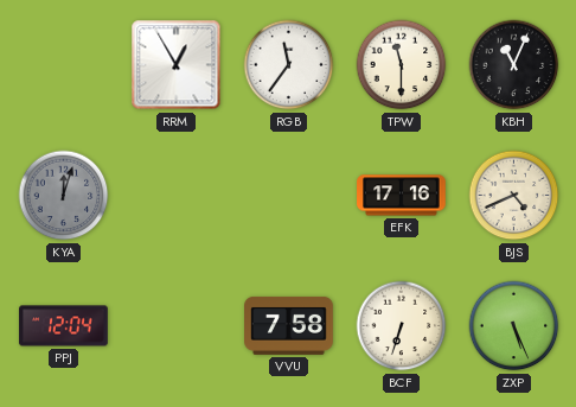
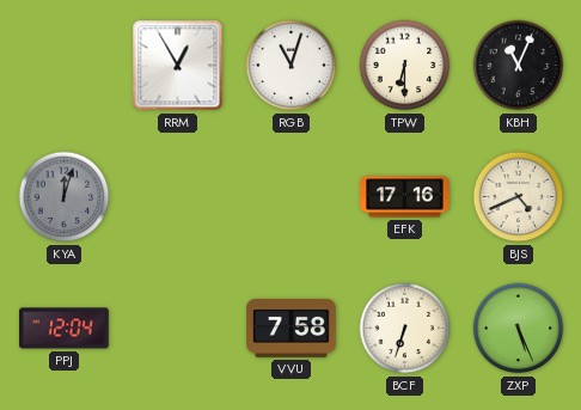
RGB: 11:36 -> 11:03 (292, 66)
TPW: 11:30 -> 6:30 (405, 66)
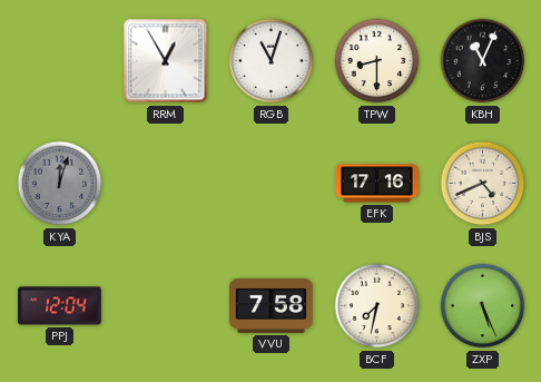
TPW: 6:30 -> 8:30 (377, 61)
BCF: 6:33 -> 7:32 (377, 306)
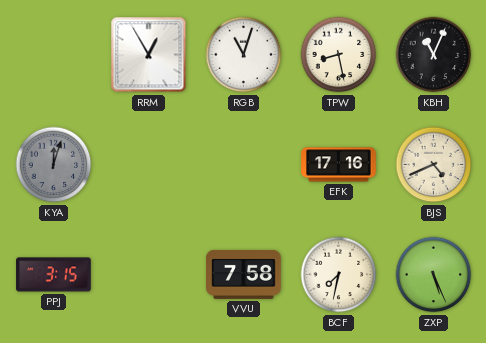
TPW: 8:30 -> 8:28 (339, 55)
PPJ: 12:04 -> 3:15 (54, 275)
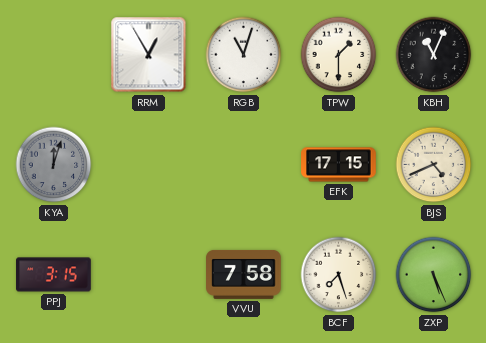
TPW: 8:28 -> 1:30 (339, 55)
EFK: 17:16 -> 17:15 (339, 165)
BCF: 7:32 -> 7:27 (339, 275)
